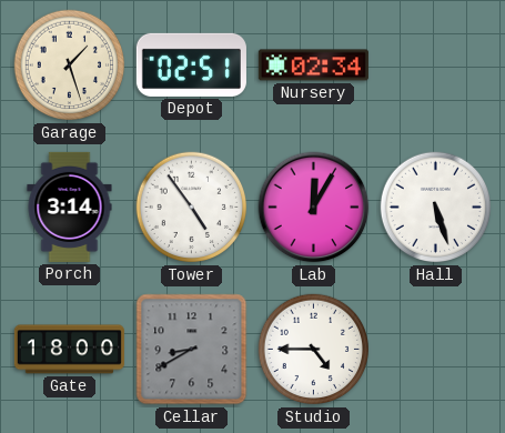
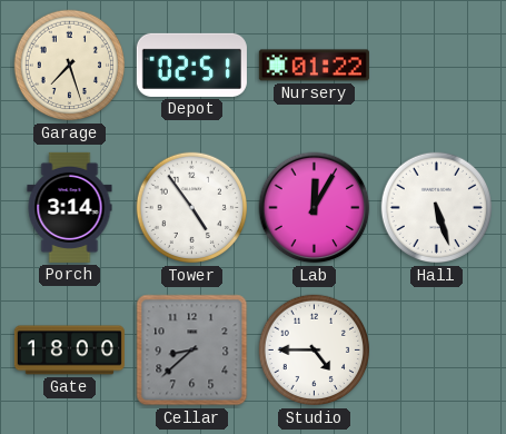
Garage: 1:27 -> 7:27 (70, 66)
Nursery: 02:34 -> 01:22 (314, 66)
Cellar: 8:40 -> 8:38 (192, 351)
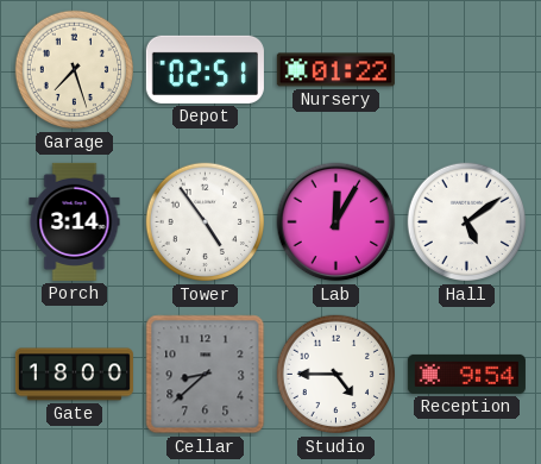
Hall: 5:27 -> 5:09 (467, 222)
Reception: none -> 9:54 (466, 374)
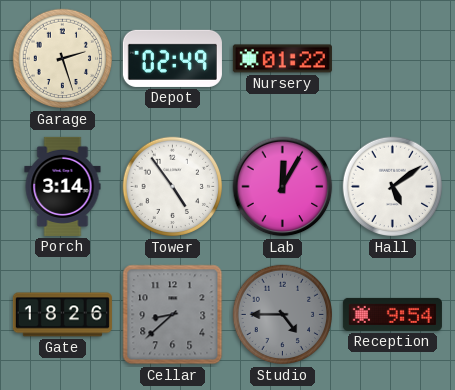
Garage: 7:27 -> 2:27 (63, 59)
Depot: 02:51 -> 02:49 (172, 58)
Gate: 18:00 -> 18:26 (62, 315)
Studio dial: white -> grey (283, 315)
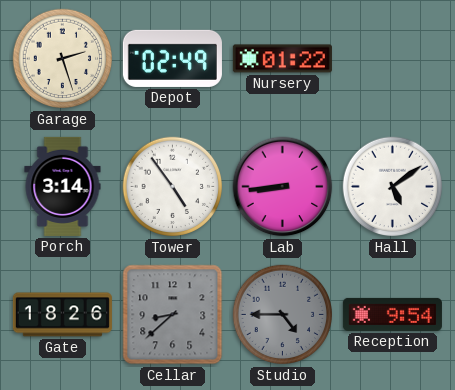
Lab: 12:05 -> 8:44 (283, 187)
